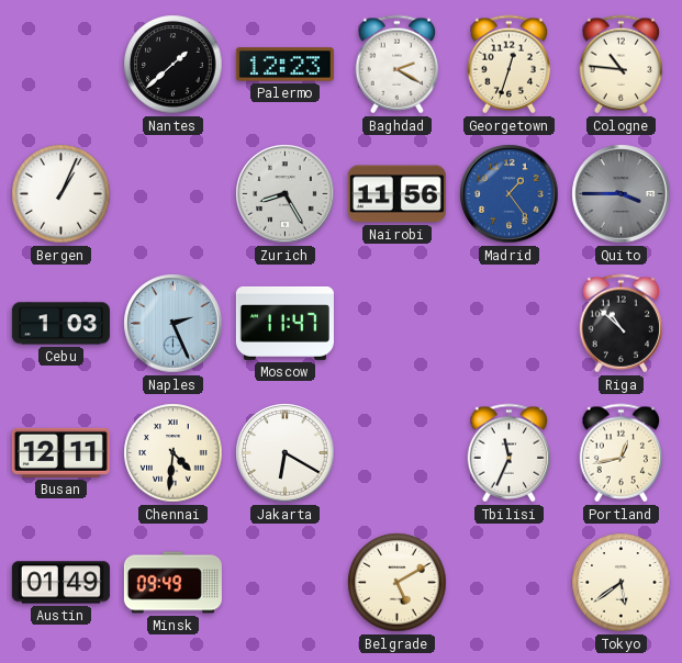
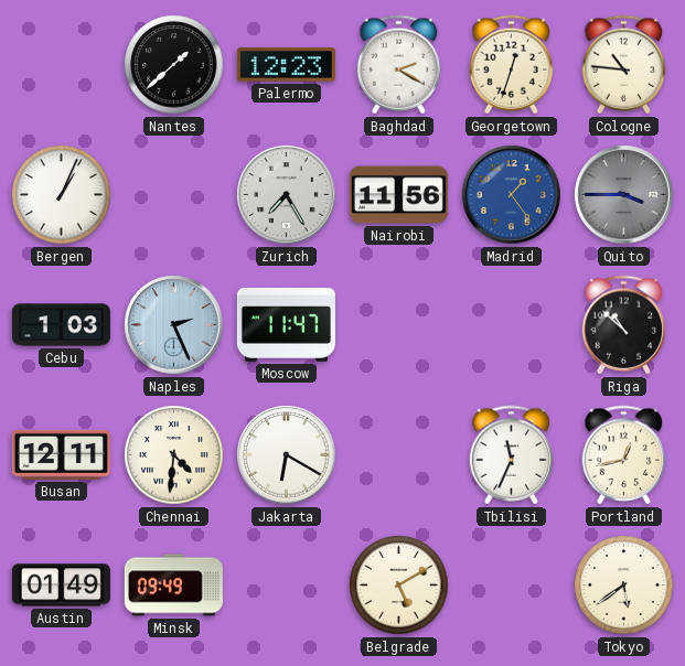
Zurich: 8:25 -> 7:25 (287, 195)
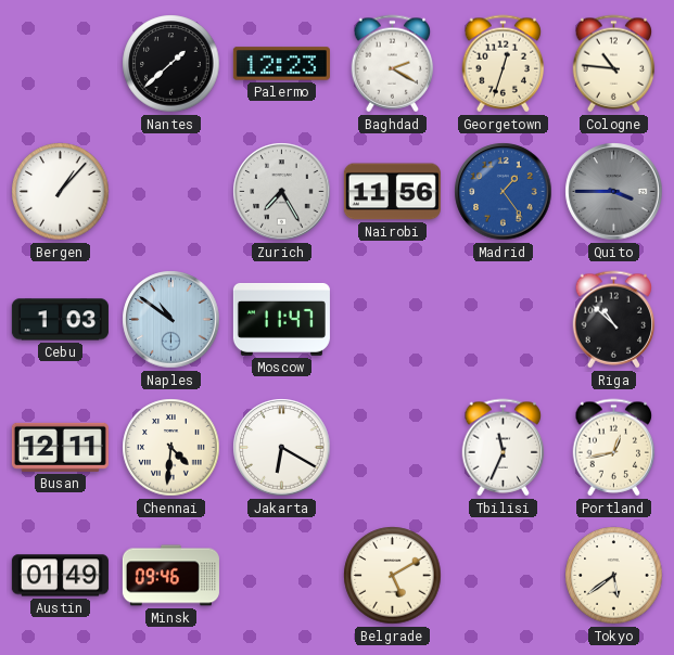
Bergen: 1:04 -> 1:07 (61, 192)
Naples: 2:26 -> 10:51 (171, 320)
Minsk: 09:49 -> 09:46 (170, 576)
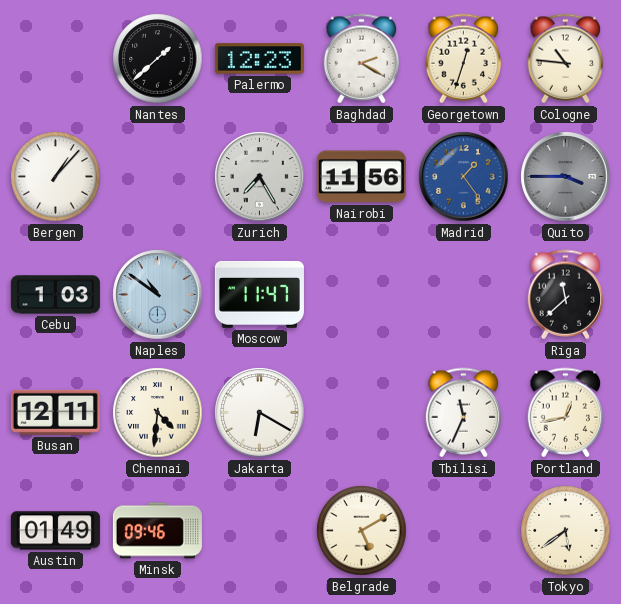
Riga: 10:52 -> 11:38 (566, 295)
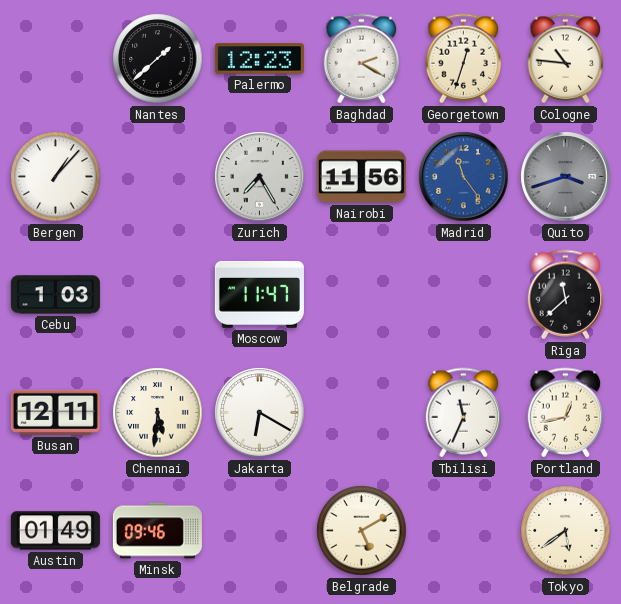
Madrid: 1:24 -> 11:24 (464, 177)
Quito: 3:45 -> 3:42 (566, 177)
Naples: 10:51 -> none (158, 295)
Chennai: 4:31 -> 5:31 (158, 413)
